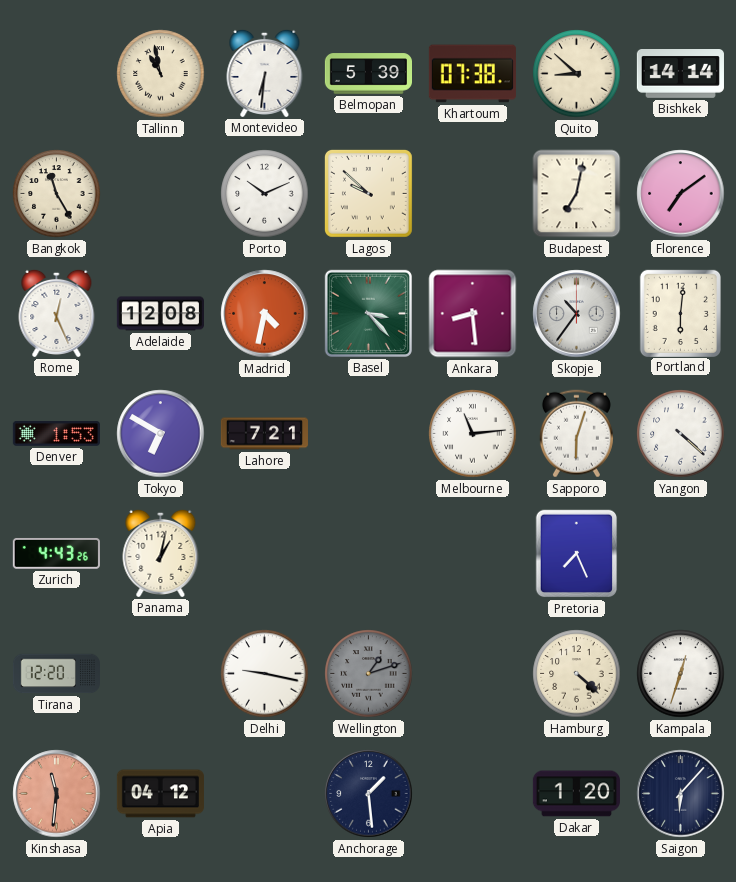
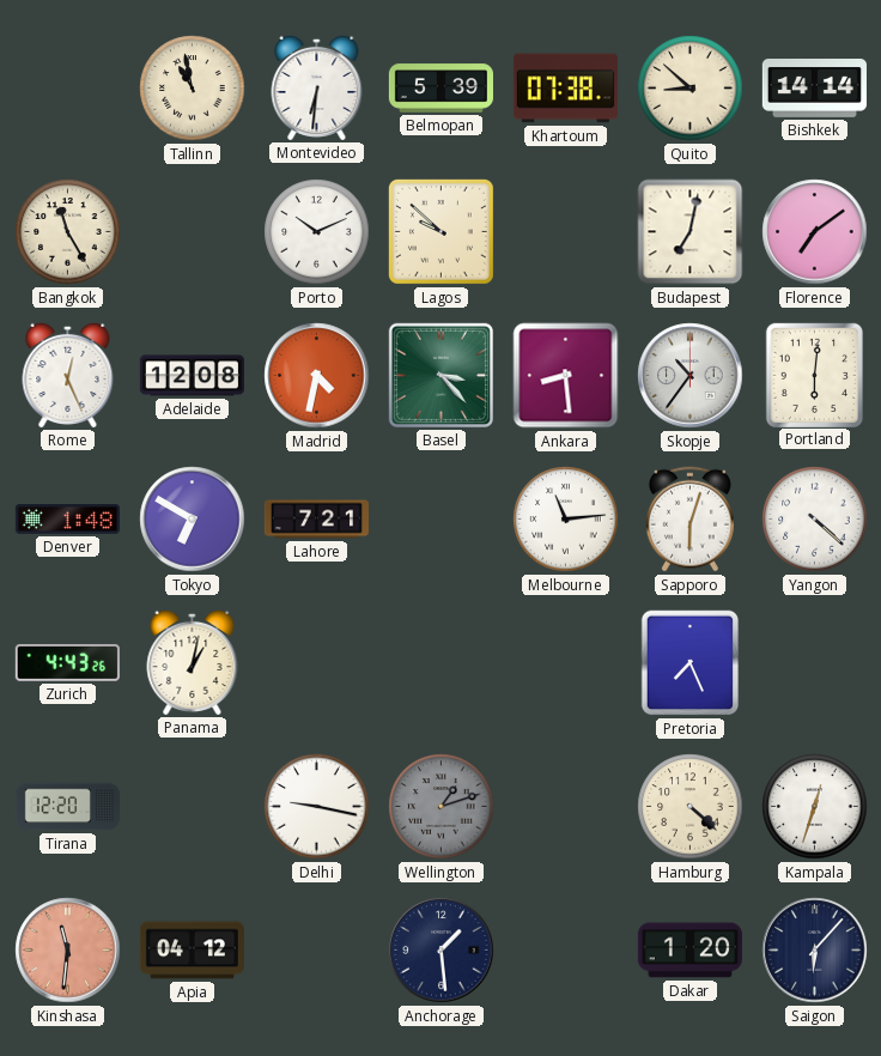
Denver: 1:53 -> 1:48 (67, 520)
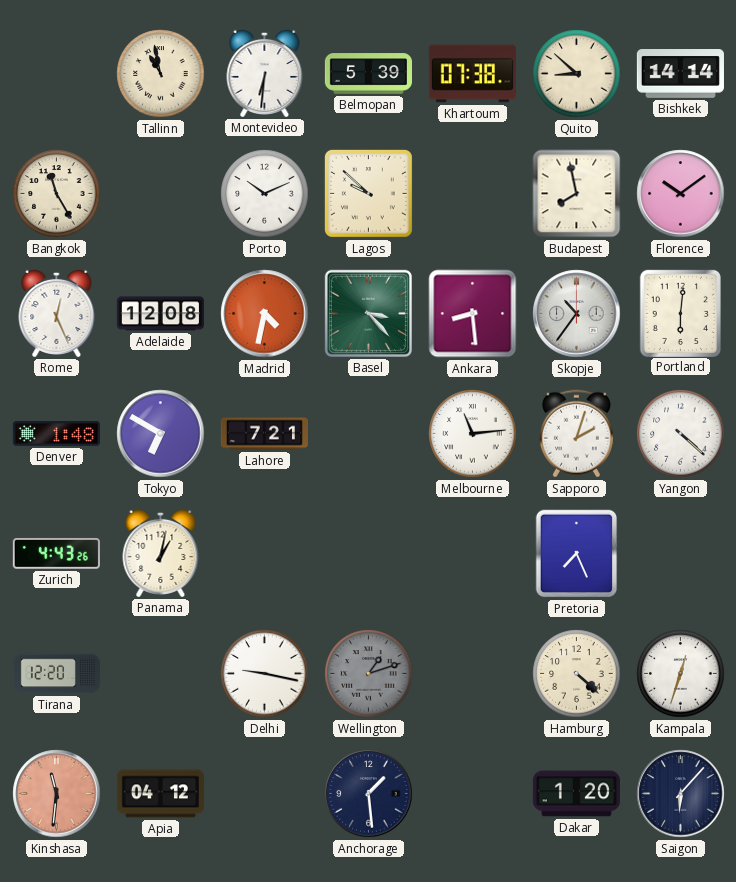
Budapest: 7:02 -> 7:58 (577, 194)
Florence: 7:09 -> 10:09 (681, 194)
Sapporo: 6:03 -> 2:03 (576, 434)
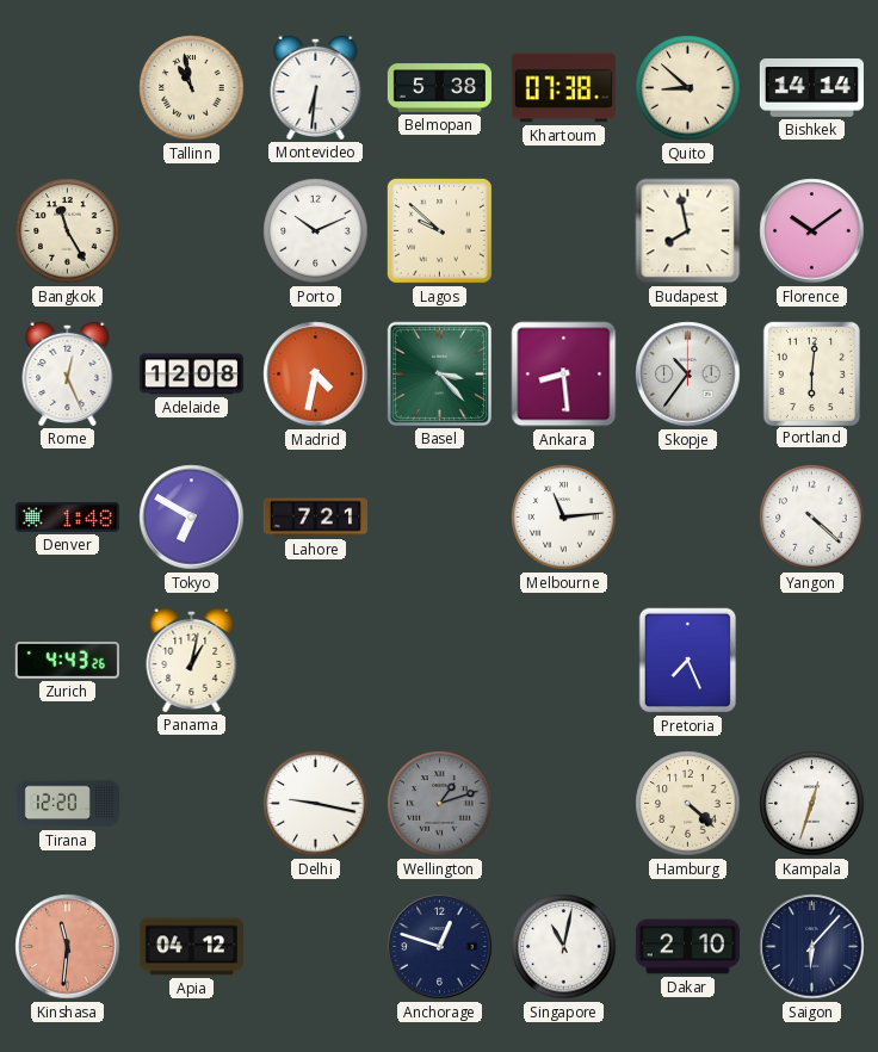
Belmopan: 5:39 -> 5:38 (439, 88)
Sapporo: 2:03 -> none (576, 434)
Anchorage: 1:29 -> 12:48 (440, 947)
Singapore: none -> 11:02 (564, 947)
Dakar: 1:20 -> 2:10 (687, 947)
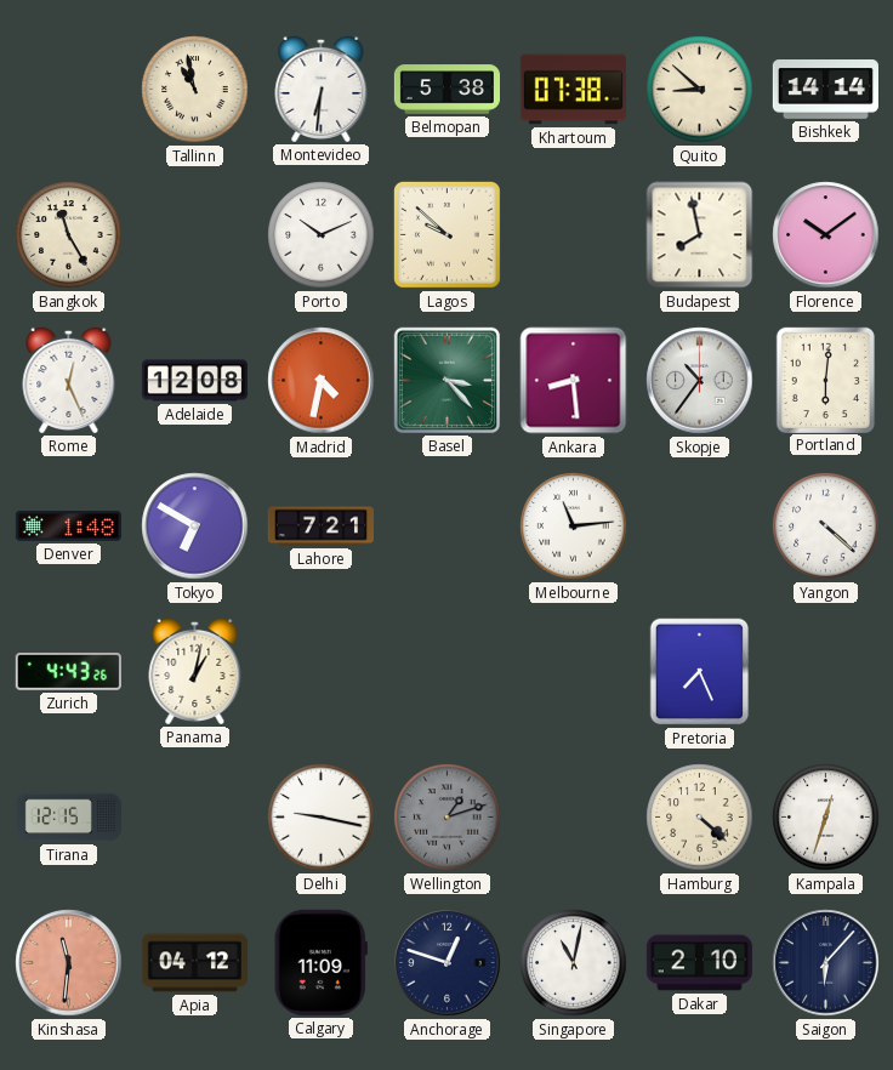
Tirana: 12:20 -> 12:15 (68, 818)
Calgary: none -> 11:09 (320, 962)
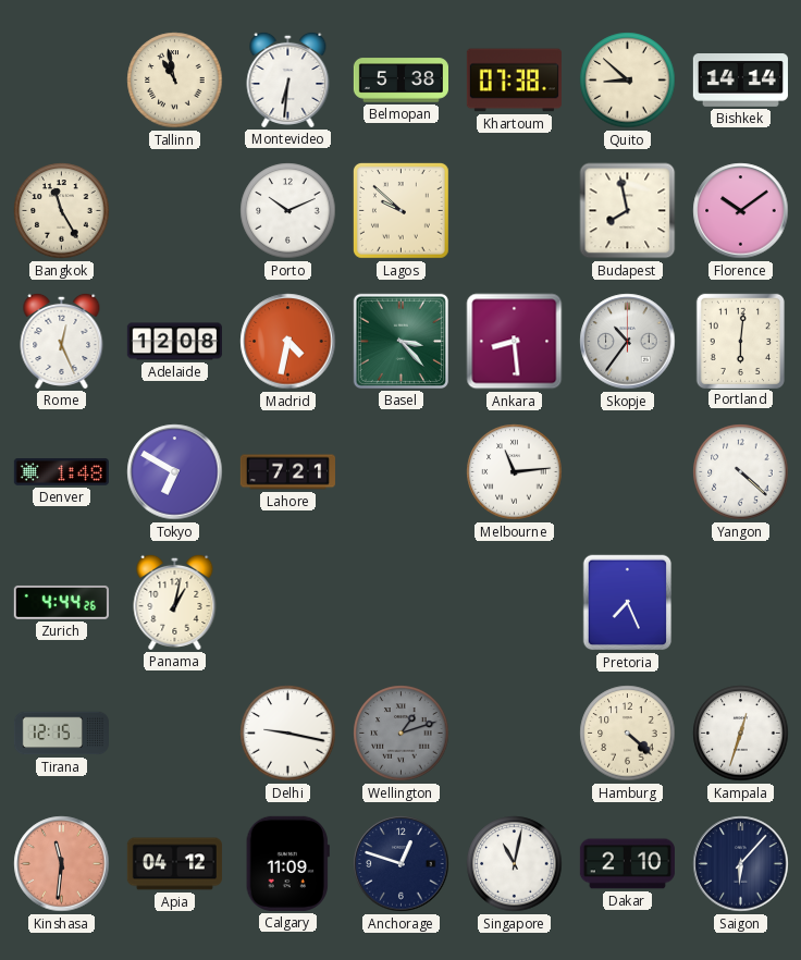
Zurich: 4:43 -> 4:44 (61, 602)
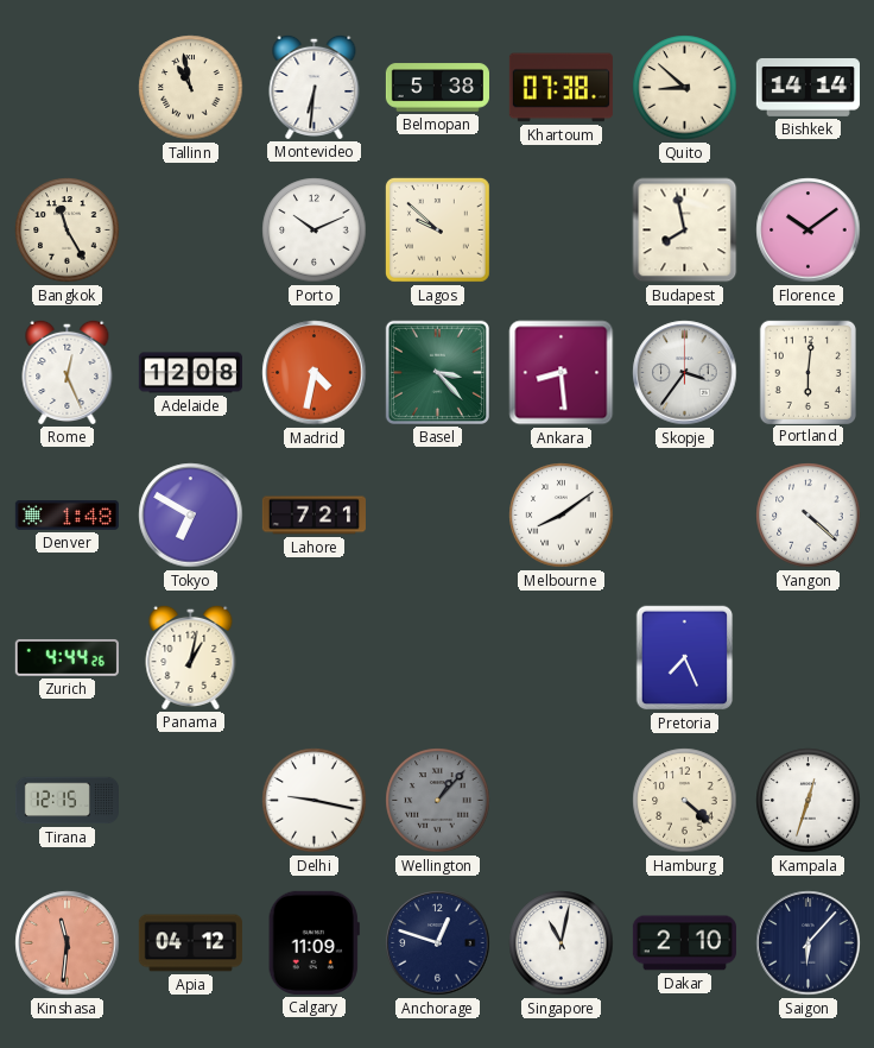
Skopje: 10:36 -> 3:36 (685, 373)
Melbourne: 11:14 -> 8:09 (562, 516)
Wellington: 1:12 -> 1:07 (438, 801)
